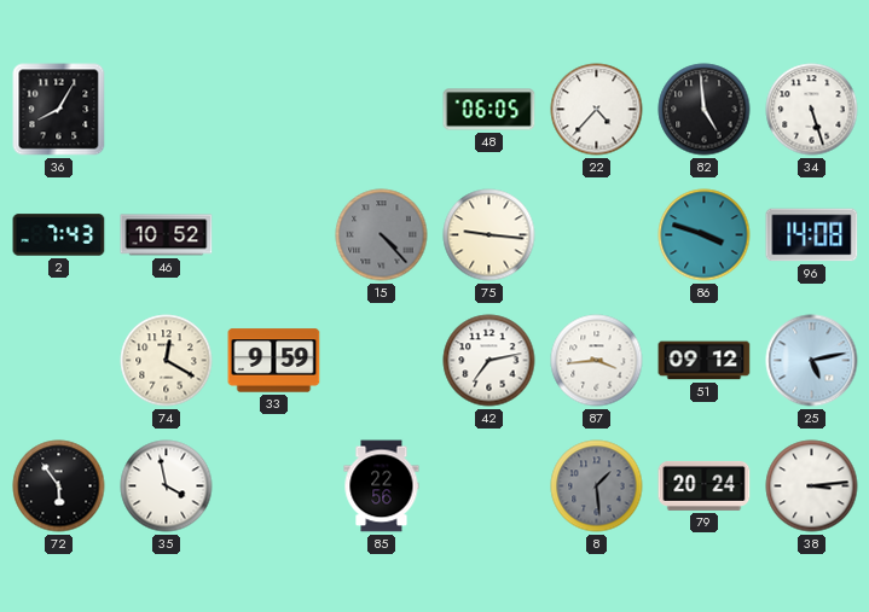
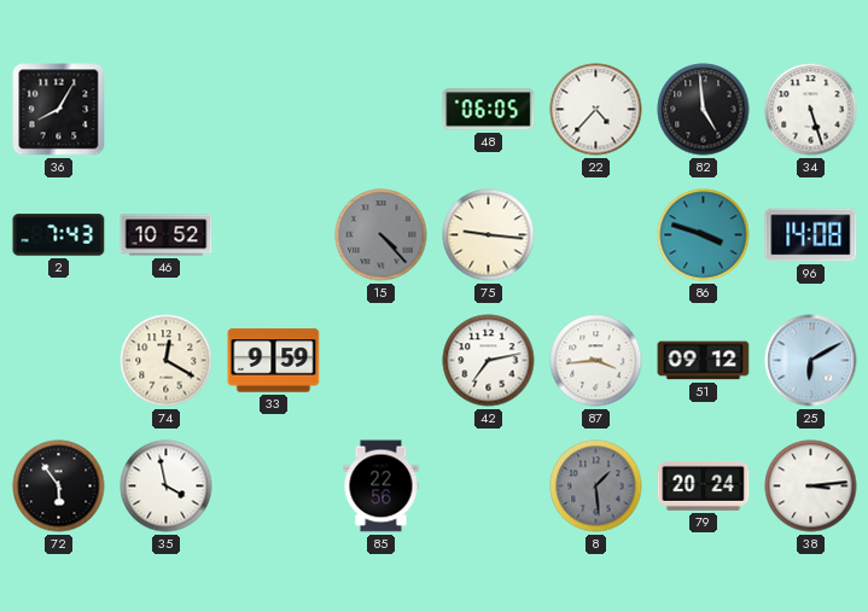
25: 5:13 -> 6:10 (811, 361)
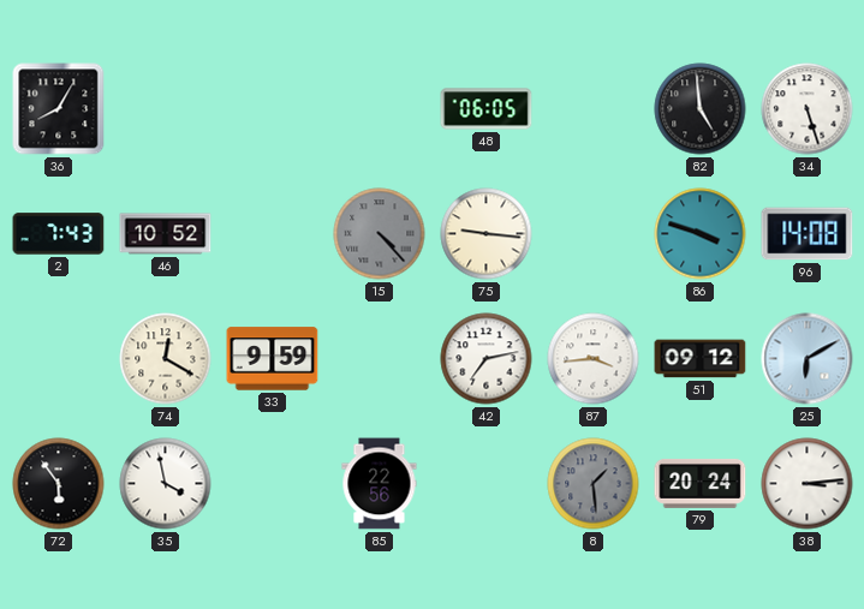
22: 4:37 -> none (596, 110)
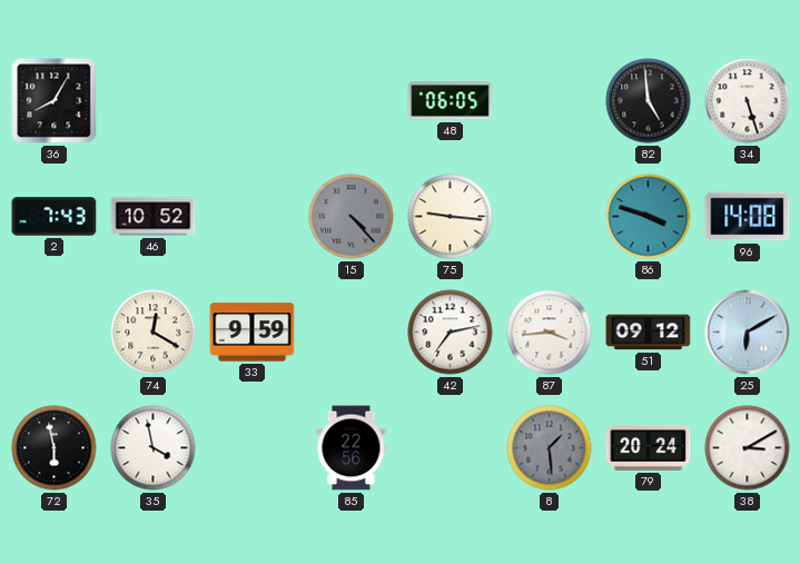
72: 5:54 -> 5:58 (55, 448)
38: 3:14 -> 3:10 (748, 448)
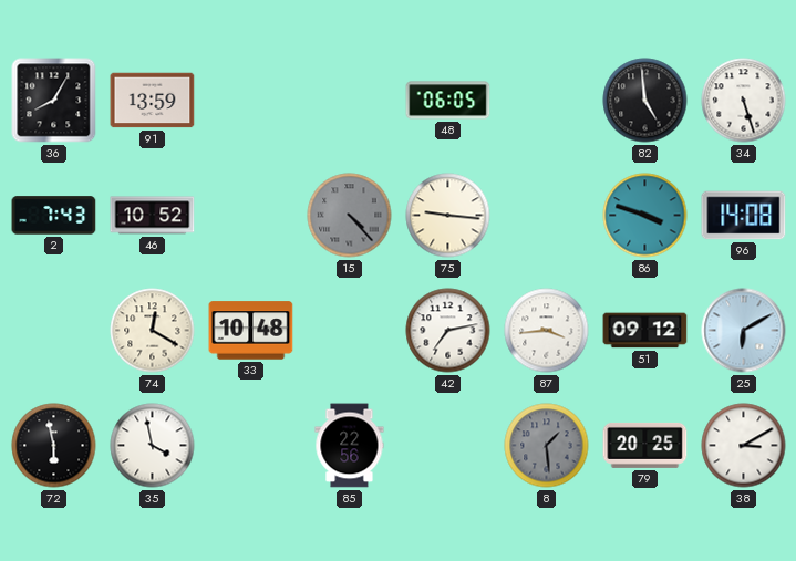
91: none -> 13:59 (153, 101)
33: 9:59 -> 10:48 (251, 331)
79: 20:24 -> 20:25 (645, 445)
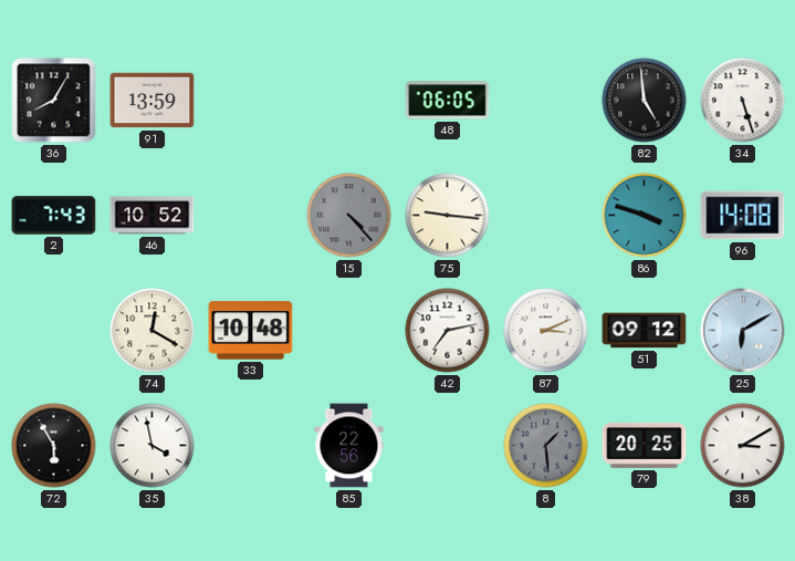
87: 3:44 -> 3:11 (546, 331)
72: 5:58 -> 5:55 (54, 446)
